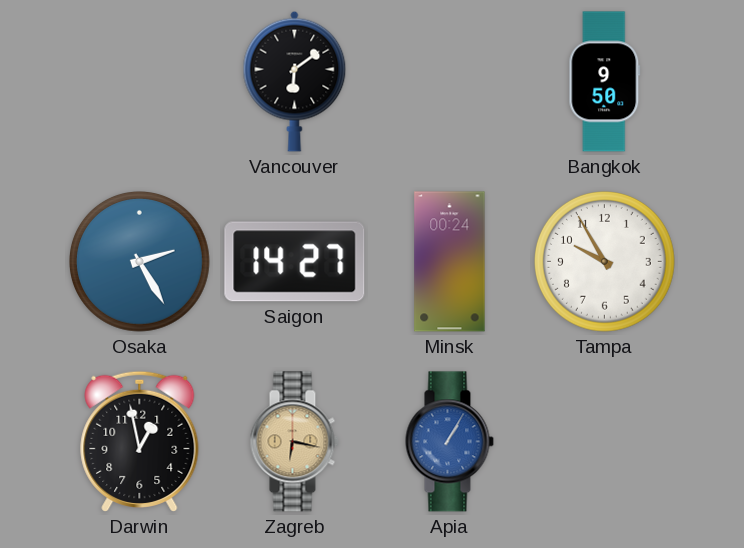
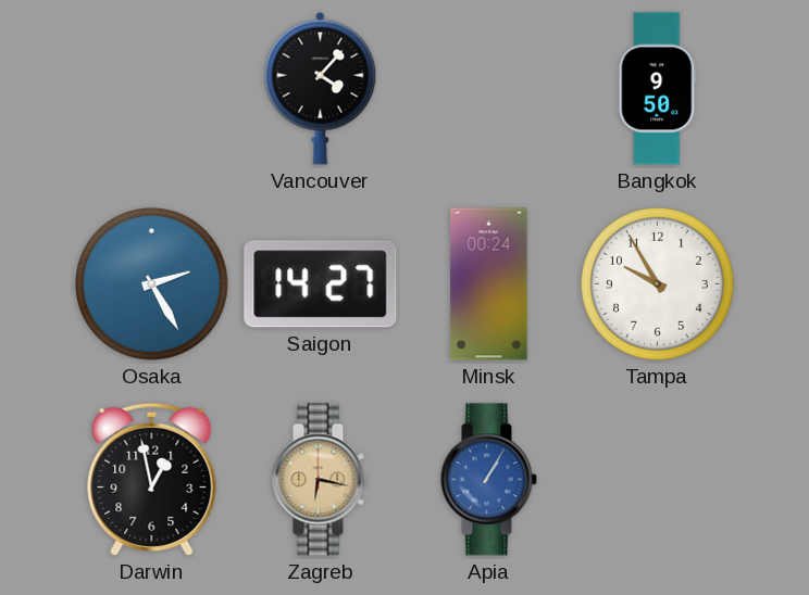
Vancouver: 6:09 -> 4:07 (321, 88)
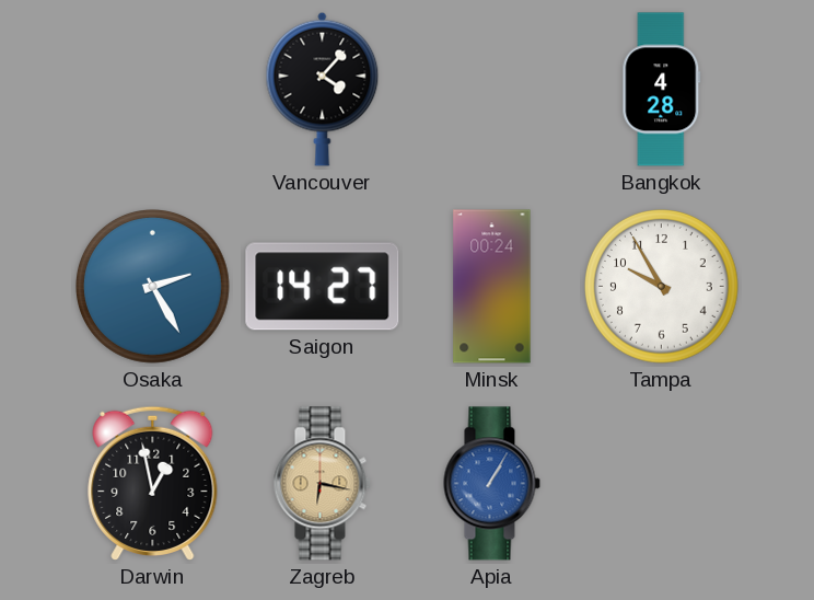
Bangkok: 9:50 -> 4:28 (662, 90)
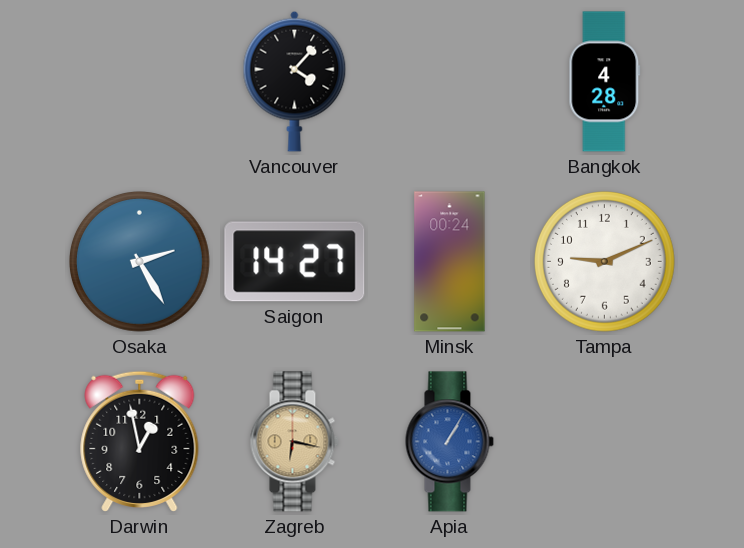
Tampa: 9:55 -> 9:11 (605, 262)
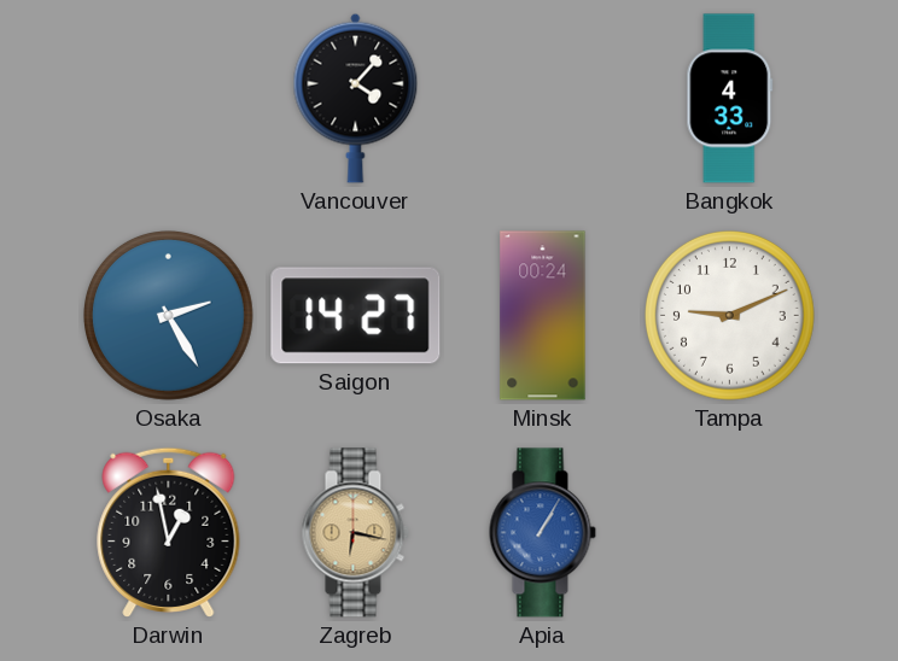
Bangkok: 4:28 -> 4:33 (730, 99)
